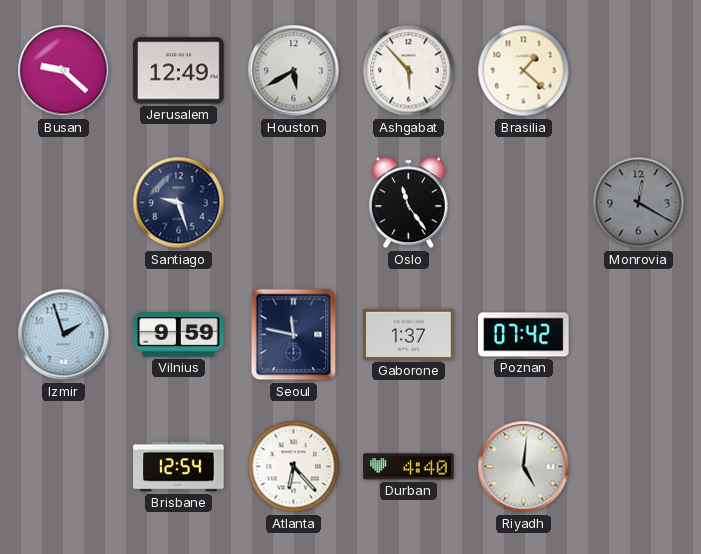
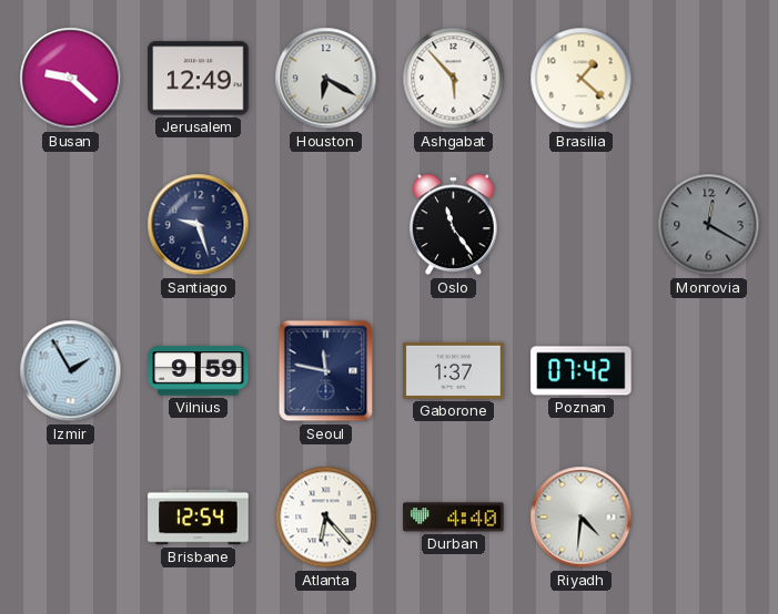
Houston: 5:40 -> 6:20 (326, 79)
Izmir: 1:57 -> 1:55 (71, 371)
Riyadh: 5:01 -> 4:31 (582, 518)
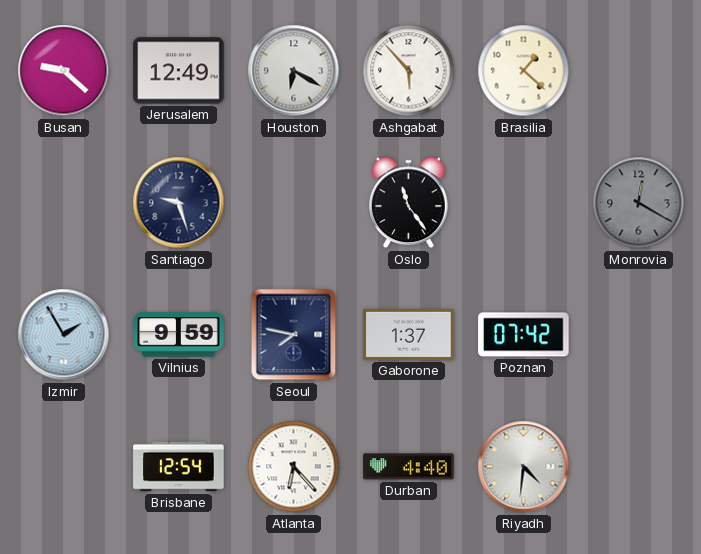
Seoul: 11:47 -> 7:47 (294, 335)
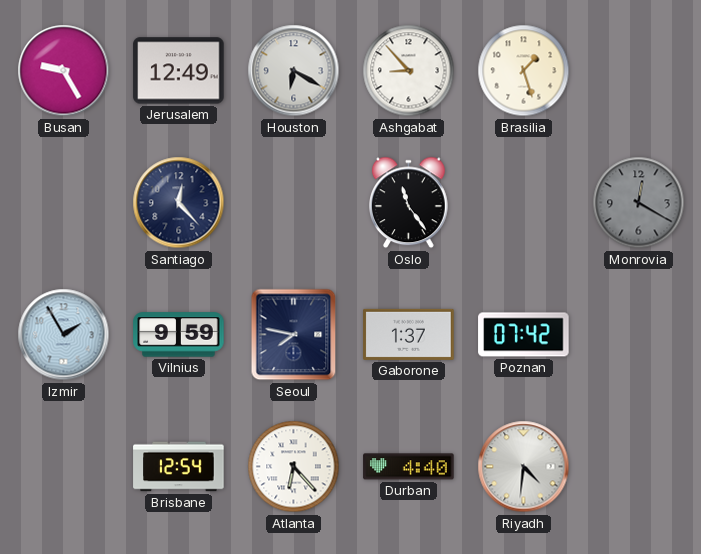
Busan: 9:22 -> 9:25 (64, 71)
Ashgabat: 5:53 -> 8:53 (409, 71)
Brasilia: 1:22 -> 1:27 (524, 71)
Santiago: 9:27 -> 12:23 (179, 203)
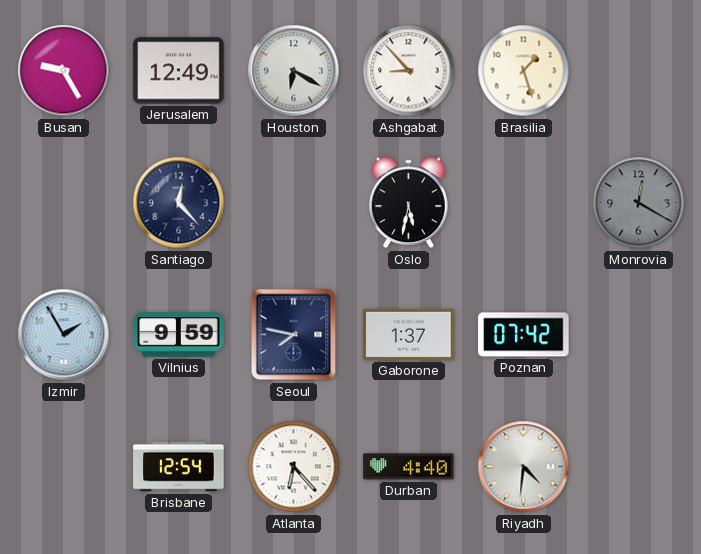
Oslo: 11:24 -> 5:32 (409, 203)
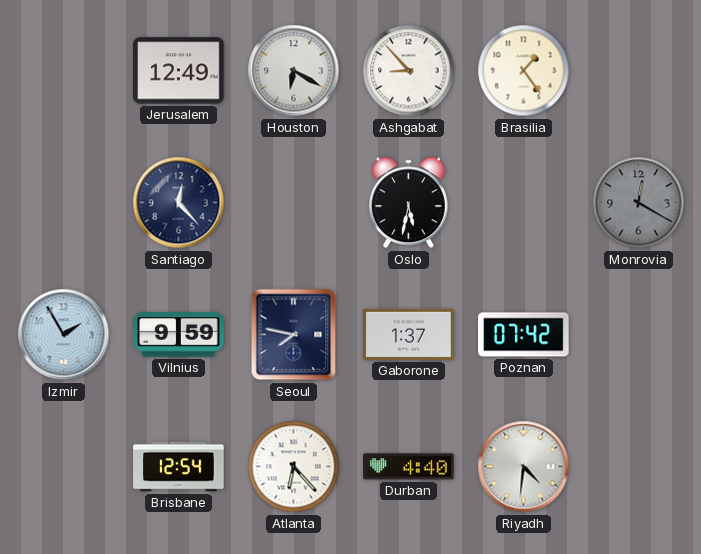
Busan: 9:25 -> none (64, 71)
Brasilia: 1:27 -> 1:24 (524, 71)
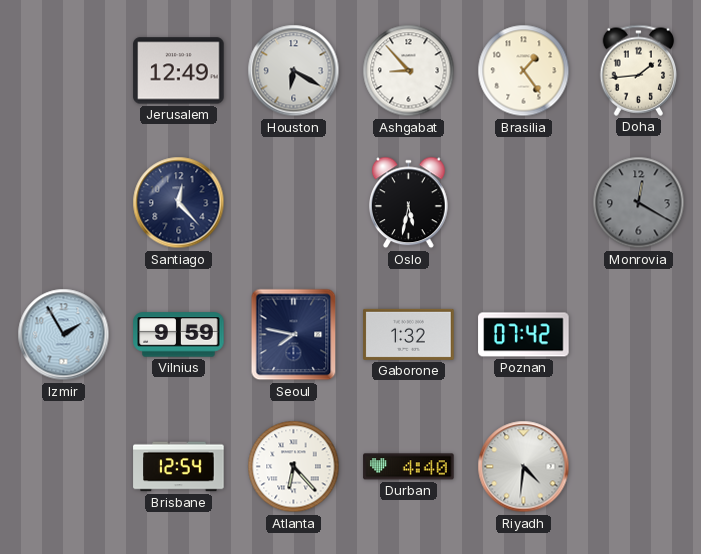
Doha: none -> 1:44 (639, 70)
Gaborone: 1:37 -> 1:32 (409, 334)
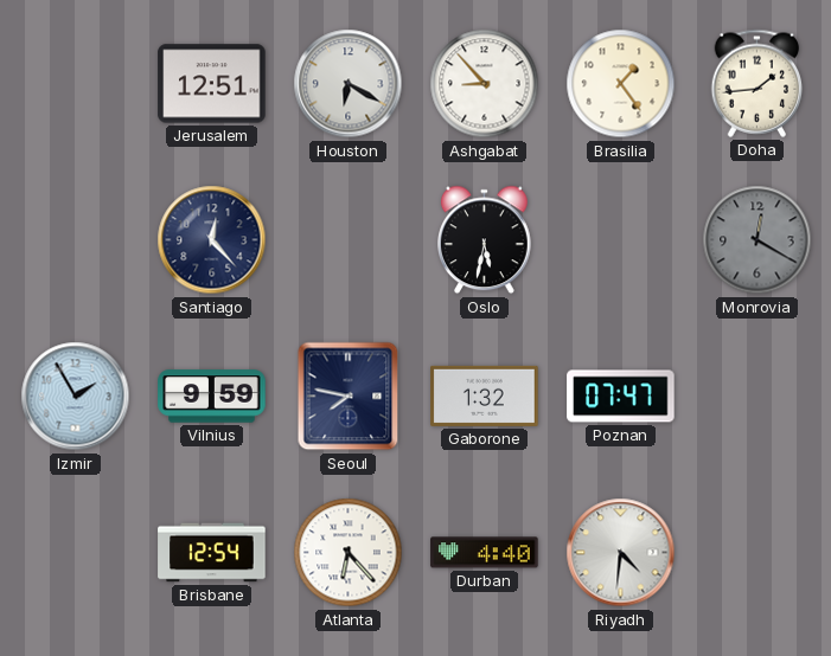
Jerusalem: 12:49 -> 12:51 (212, 84)
Poznan: 07:42 -> 07:47 (621, 397)
